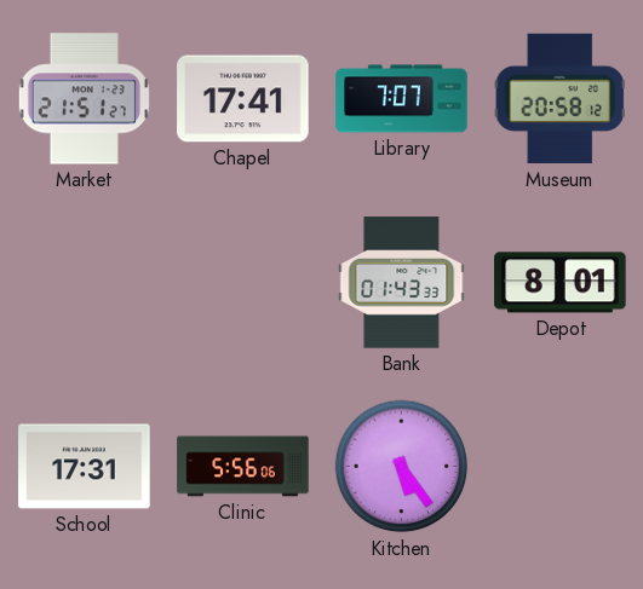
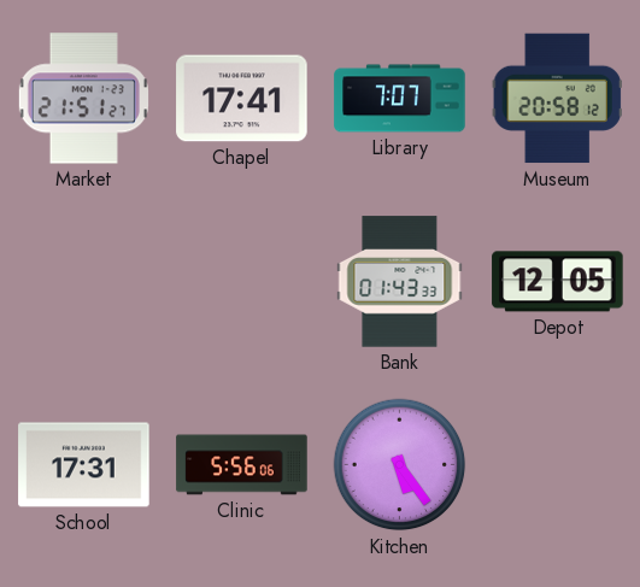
Depot: 8:01 -> 12:05 (558, 282)
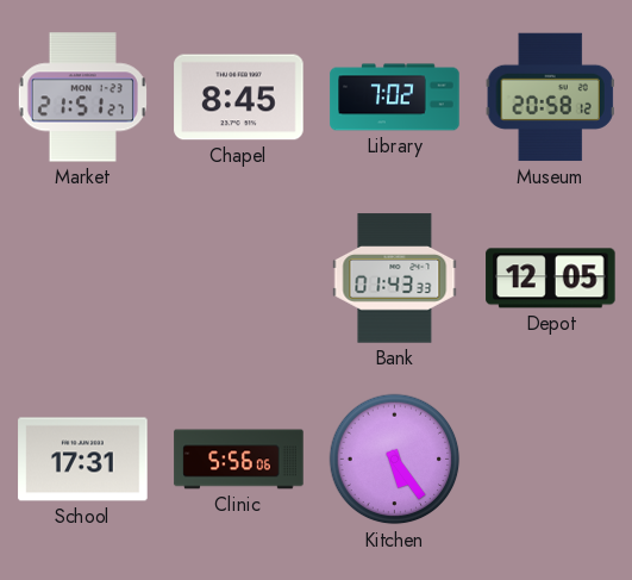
Chapel: 17:41 -> 8:45 (239, 98)
Library: 7:07 -> 7:02 (395, 98)
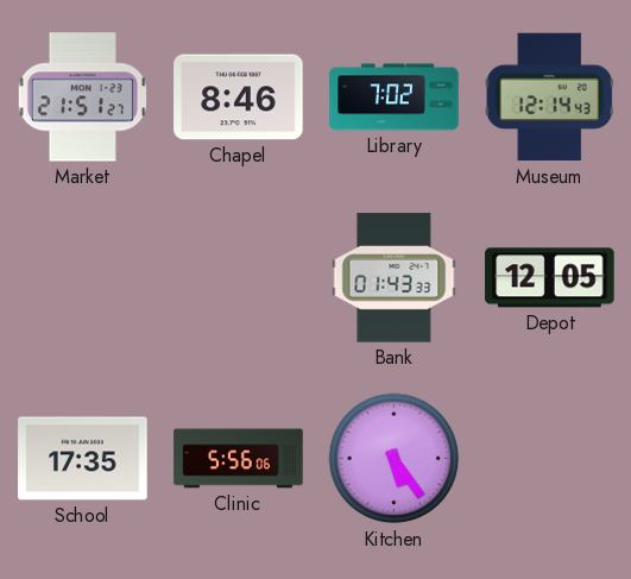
Chapel: 8:45 -> 8:46 (239, 97)
Museum: 20:58 -> 12:14 (549, 97)
School: 17:31 -> 17:35 (83, 459)
